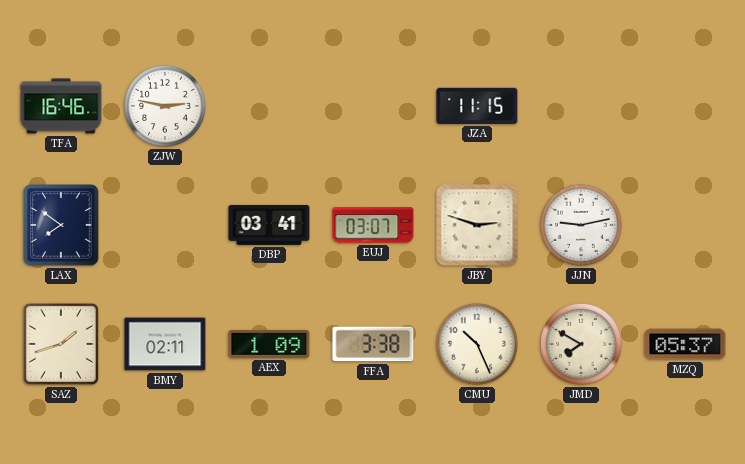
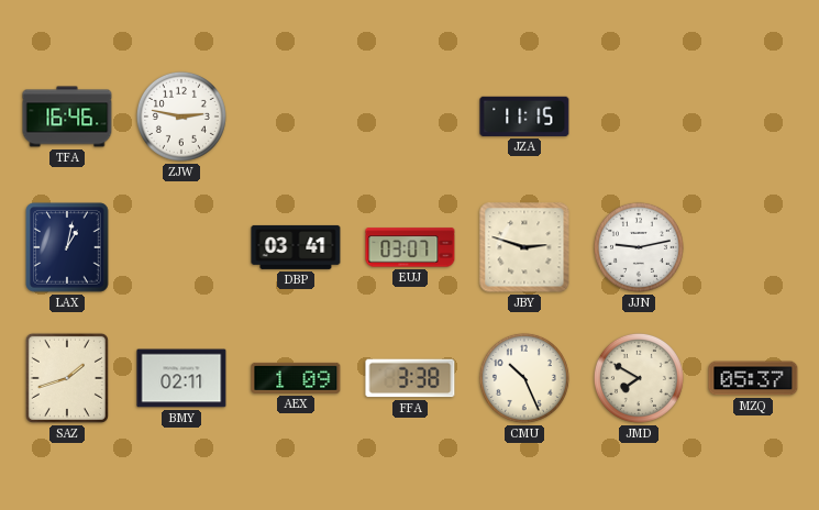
LAX: 7:51 -> 1:02 (67, 247)
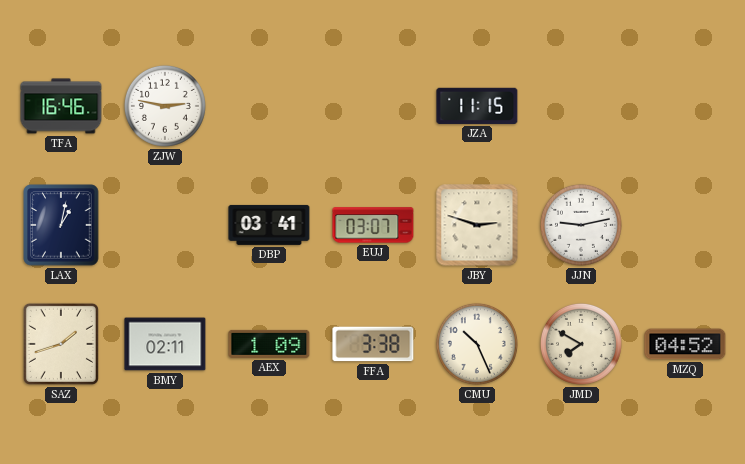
MZQ: 05:37 -> 04:52 (685, 344)
